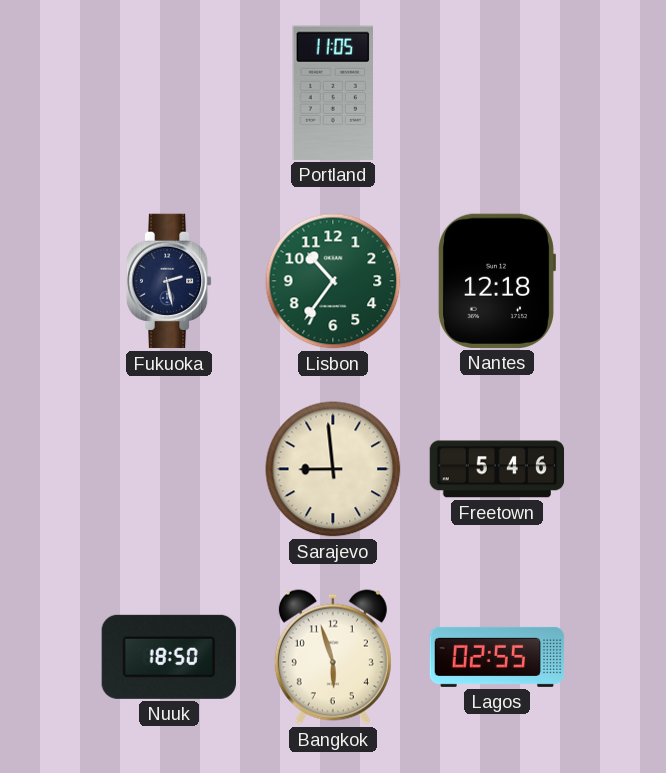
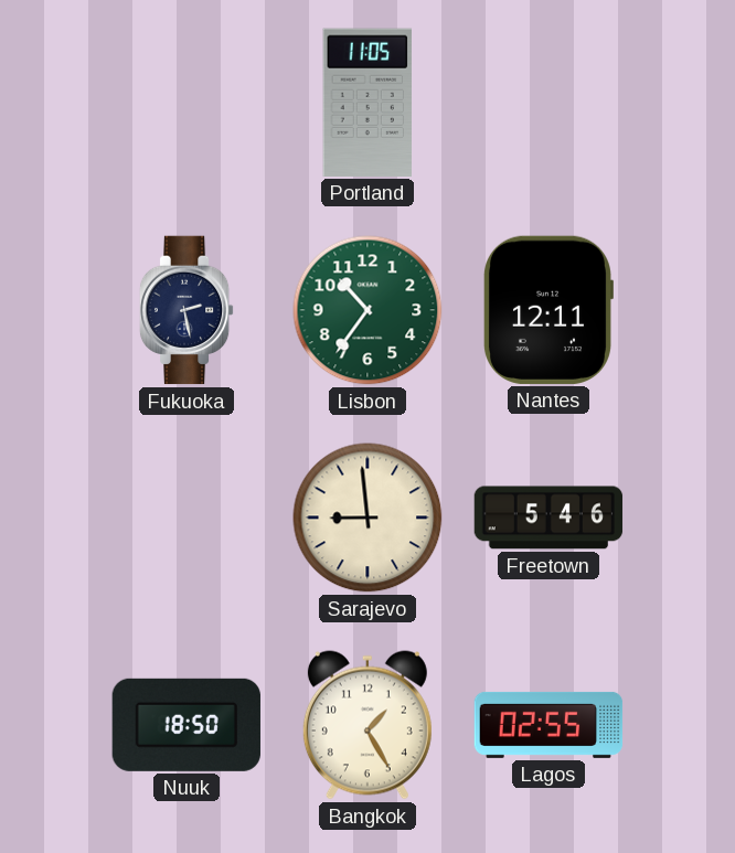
Nantes: 12:18 -> 12:11 (547, 310)
Bangkok: 5:57 -> 1:25 (367, 725)
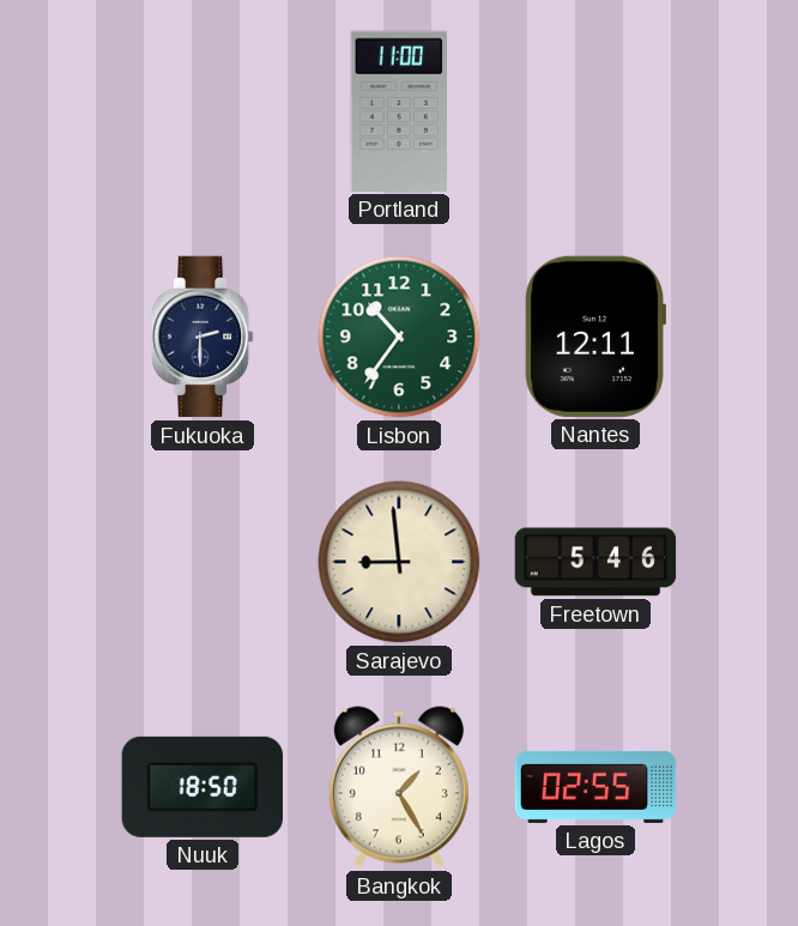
Portland: 11:05 -> 11:00 (398, 111)
Fukuoka: 2:28 -> 2:30 (202, 337)
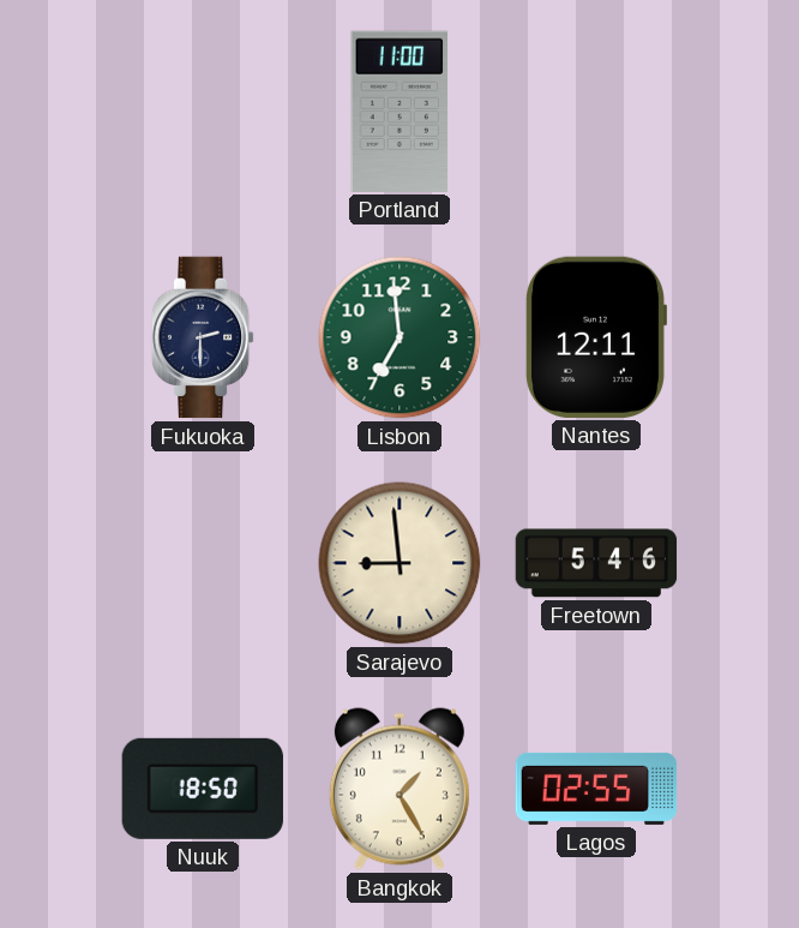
Lisbon: 10:36 -> 6:59 (400, 337)
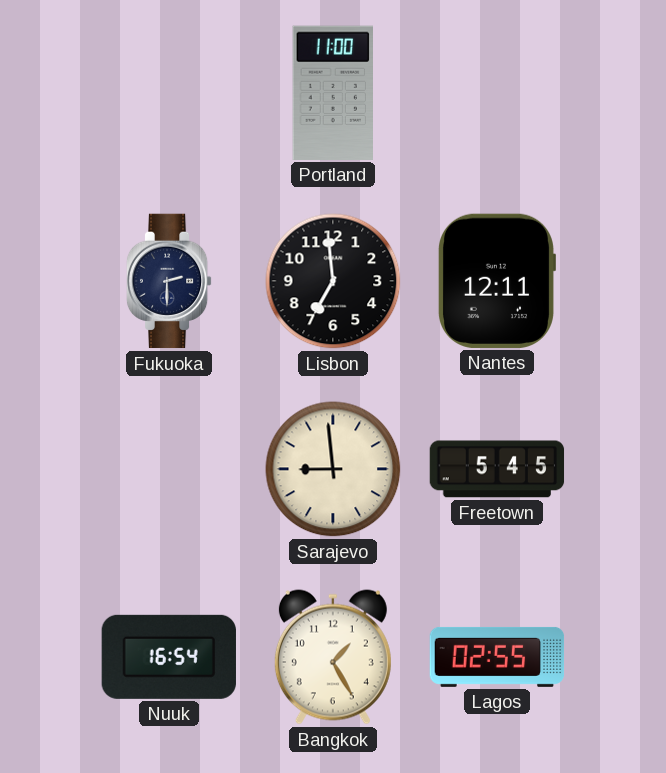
Lisbon dial: green -> black (333, 281)
Freetown: 5:46 -> 5:45 (497, 469)
Nuuk: 18:50 -> 16:54 (169, 657)
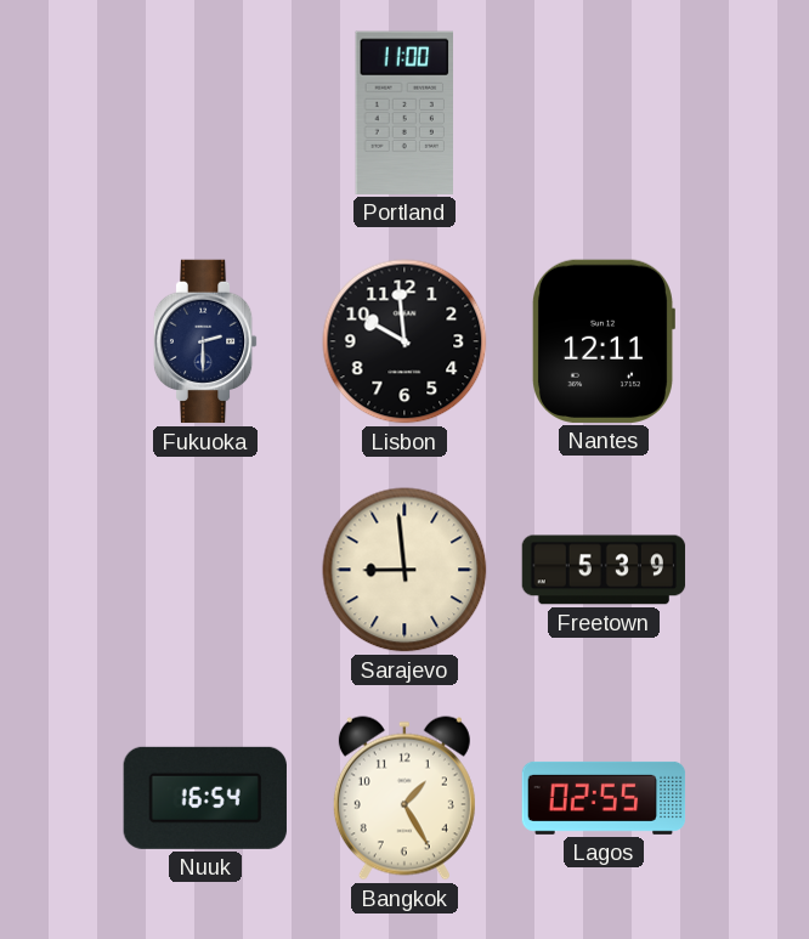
Lisbon: 6:59 -> 9:59 (405, 341)
Freetown: 5:45 -> 5:39 (604, 570)
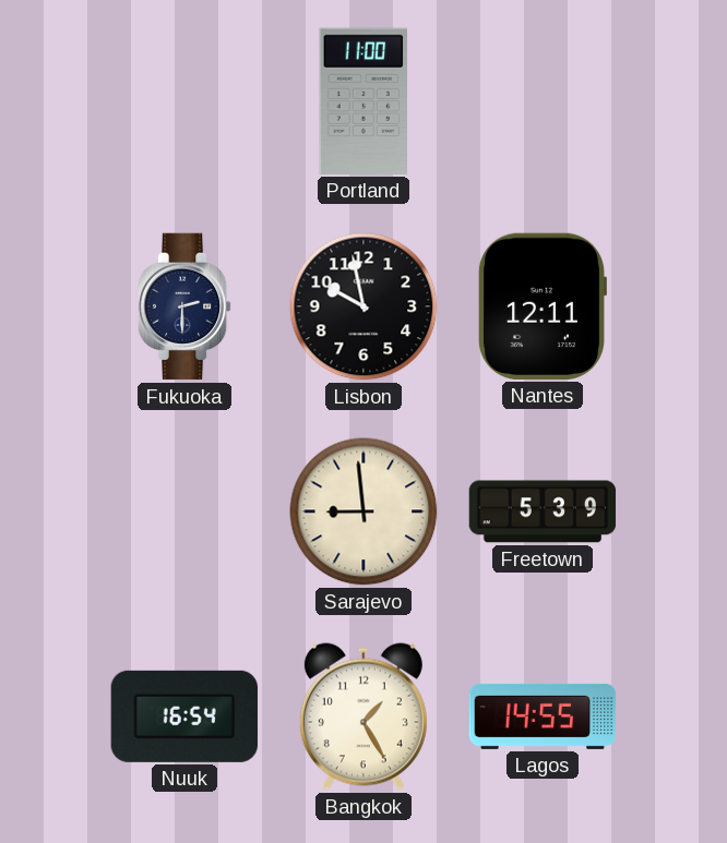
Lisbon: 9:59 -> 9:58 (364, 306)
Lagos: 02:55 -> 14:55 (543, 716)
